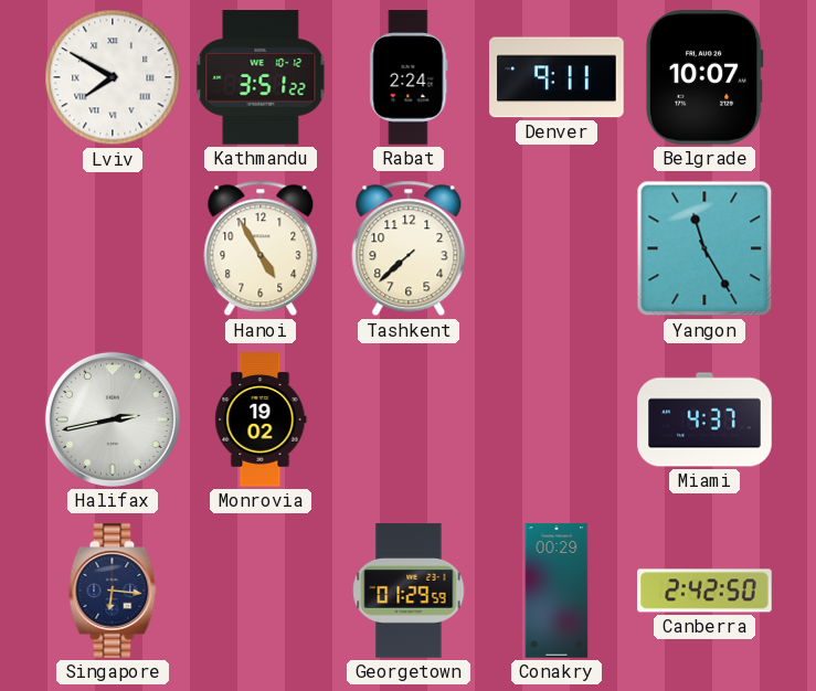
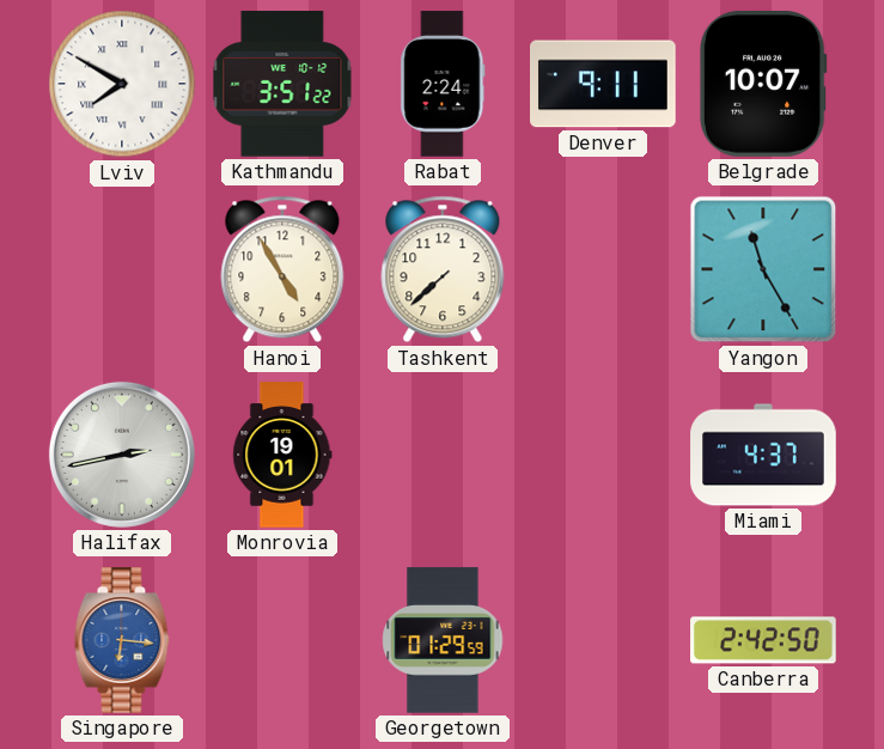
Monrovia: 19:02 -> 19:01 (282, 455)
Singapore dial: navy -> blue (122, 640)
Conakry: 00:29 -> none (557, 591)
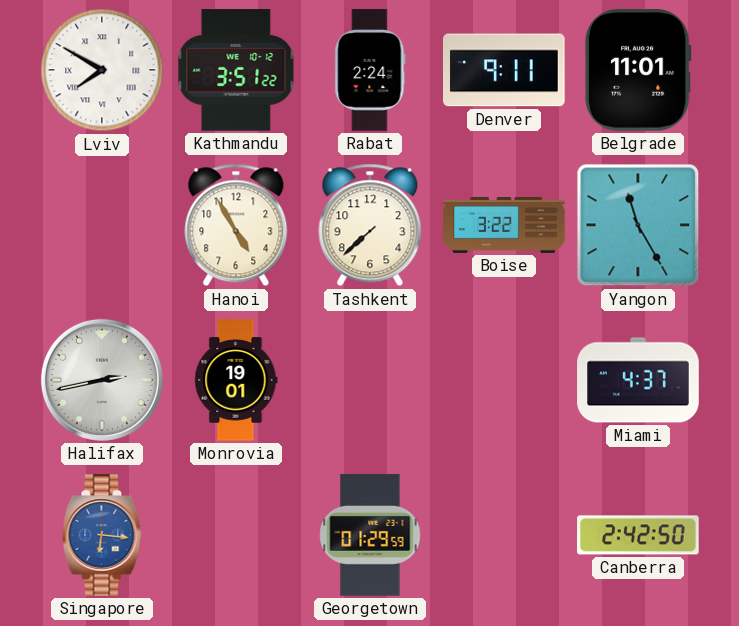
Belgrade: 10:07 -> 11:01 (638, 71)
Boise: none -> 3:22 (504, 226)
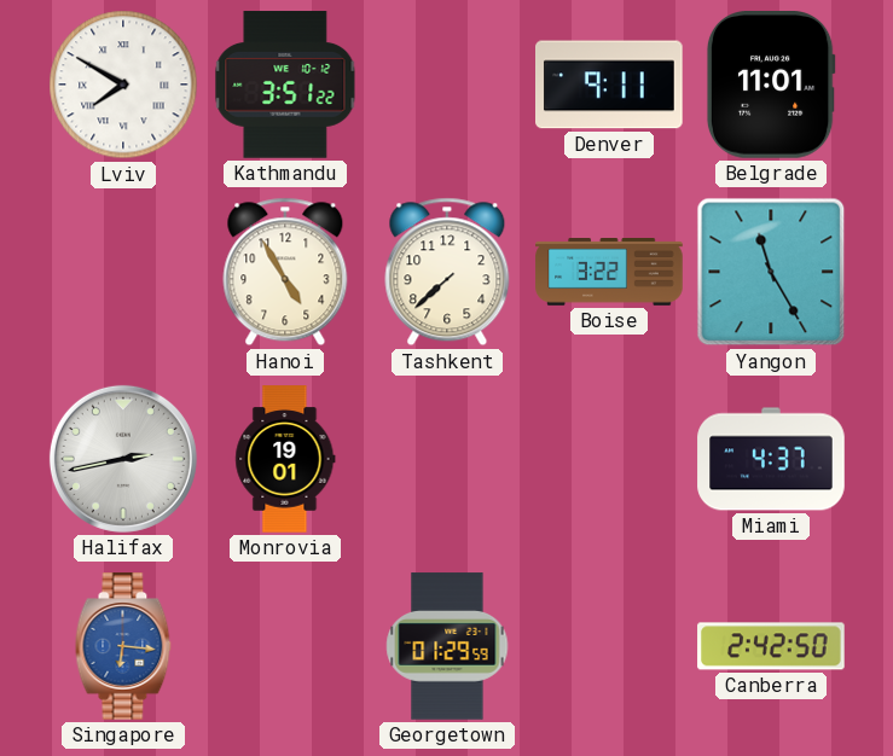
Rabat: 2:24 -> none (370, 70)
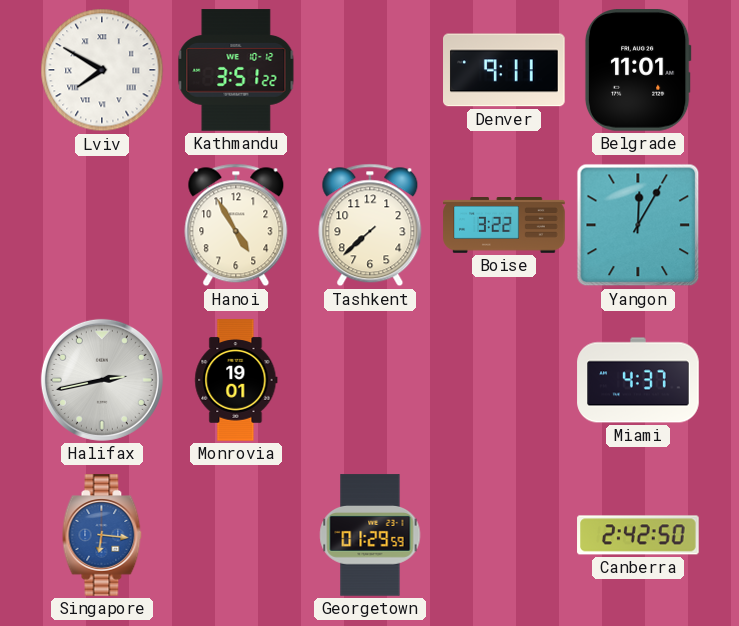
Yangon: 11:25 -> 12:05 (638, 225)
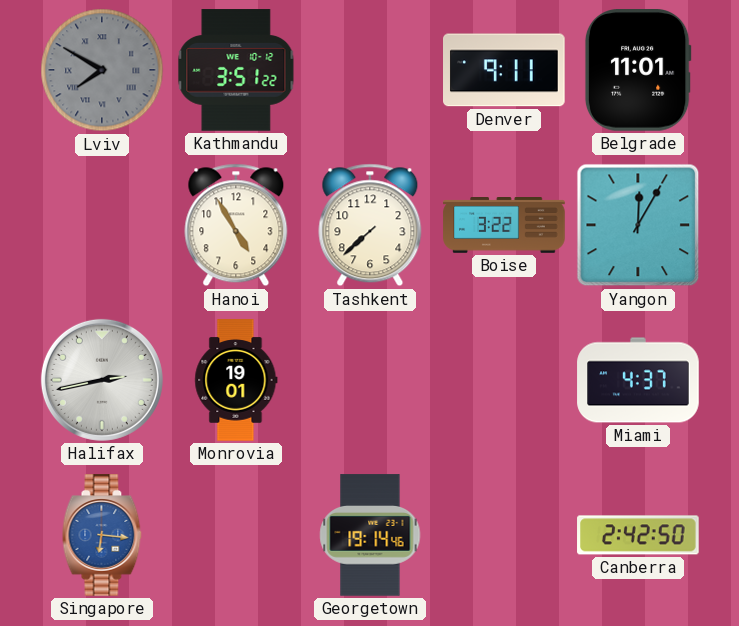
Lviv dial: white -> grey (102, 70)
Georgetown: 01:29 -> 19:14 (370, 535)
